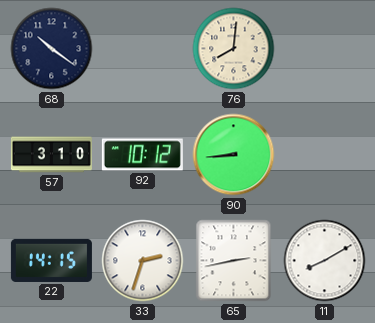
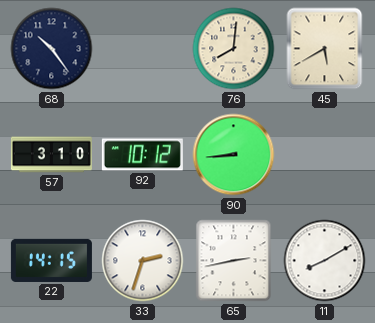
68: 10:21 -> 10:24 (52, 49)
45: none -> 5:40 (325, 49)
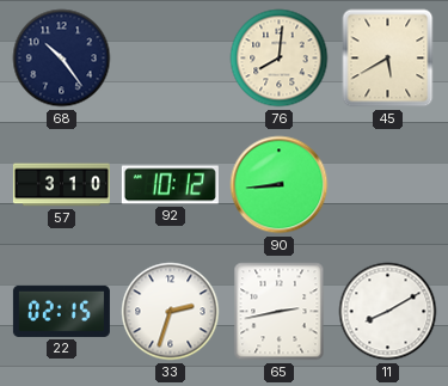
22: 14:15 -> 02:15 (61, 311)
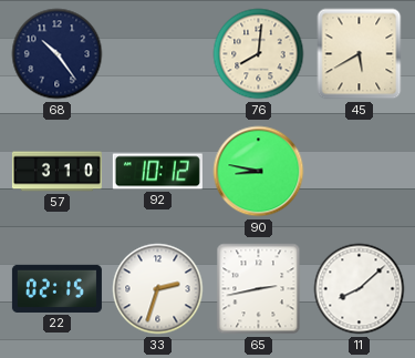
90: 8:44 -> 8:47 (259, 172)
11: 8:10 -> 8:08 (360, 289)
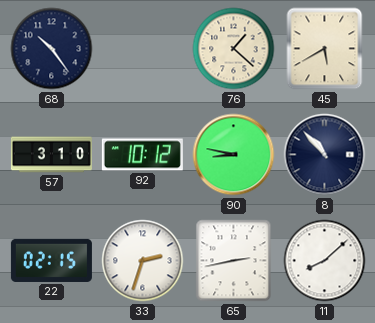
76: 8:01 -> 1:22 (234, 49)
8: none -> 10:53 (325, 155)
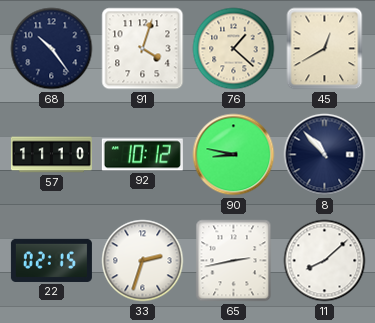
91: none -> 4:03 (143, 49)
45: 5:40 -> 12:40 (325, 49)
57: 3:10 -> 11:10 (51, 155)
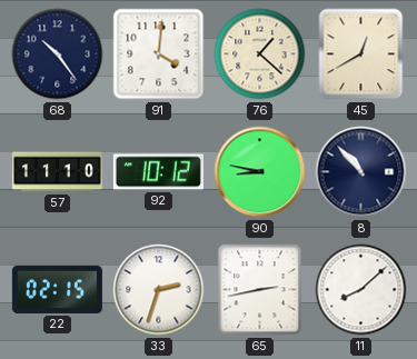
91: 4:03 -> 4:01 (159, 54)
